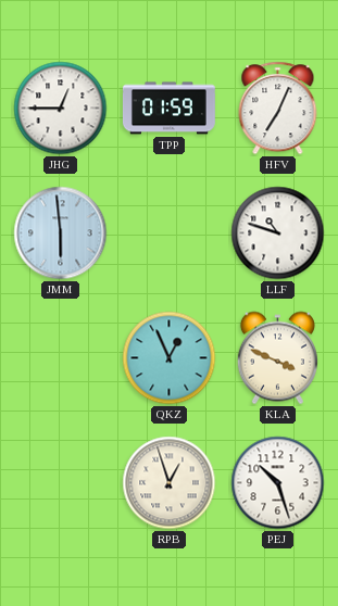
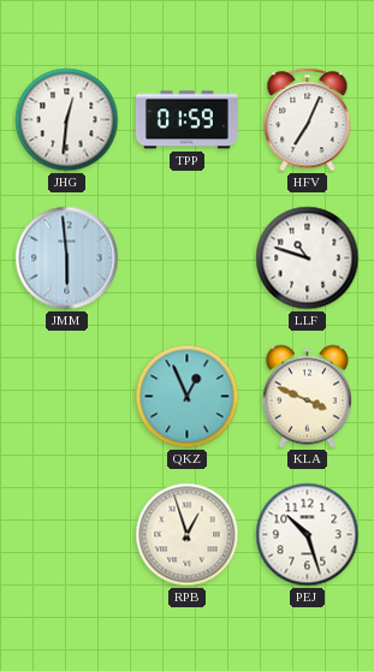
JHG: 12:45 -> 12:31 (67, 120)
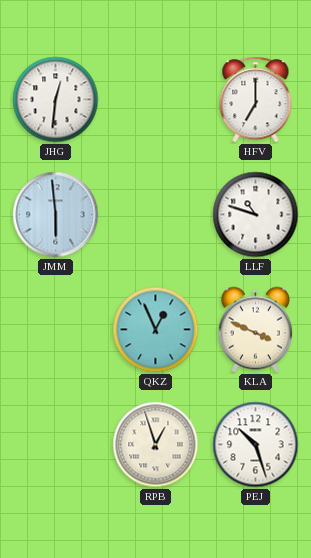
TPP: 01:59 -> none (188, 120)
HFV: 7:04 -> 7:00 (256, 100)
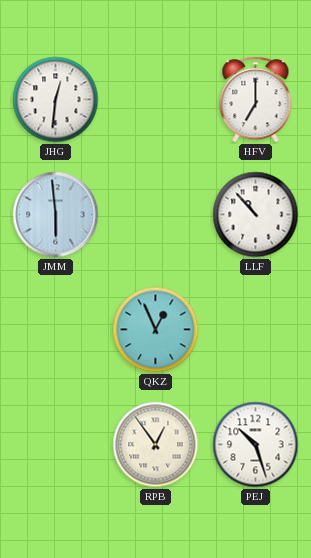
LLF: 10:48 -> 10:53 (256, 215)
KLA: 3:49 -> none (255, 330)
RPB: 12:57 -> 12:54 (156, 445)
